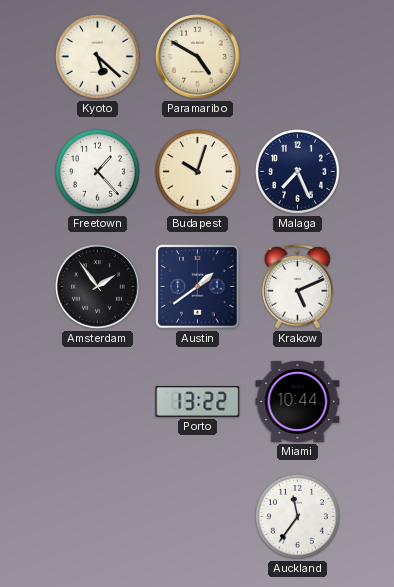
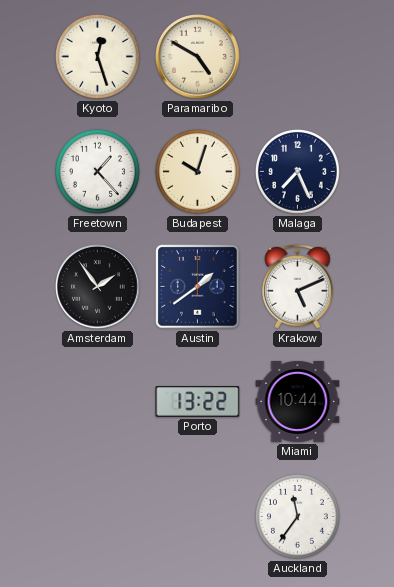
Kyoto: 5:22 -> 12:27 (97, 56)
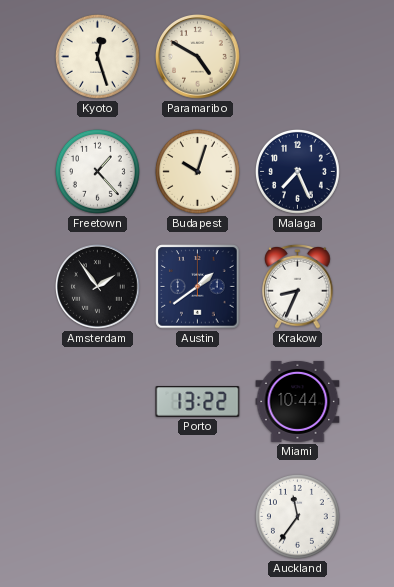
Krakow: 5:11 -> 8:34 (298, 286)
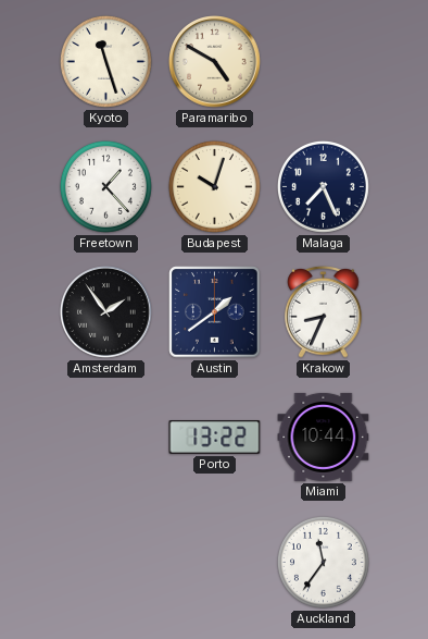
Kyoto: 12:27 -> 11:27 (105, 61)
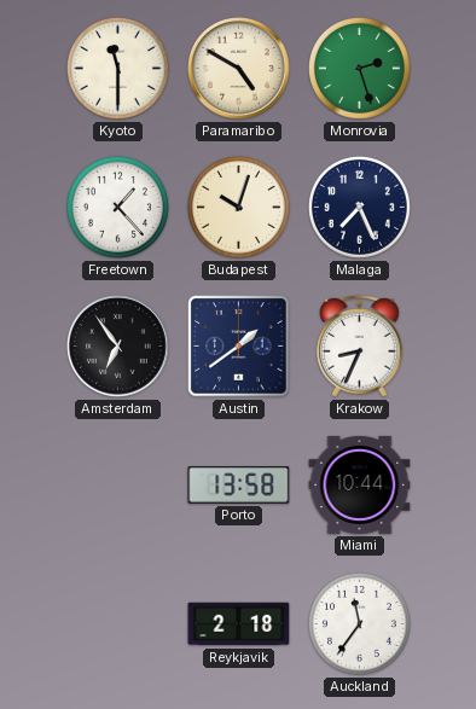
Kyoto: 11:27 -> 11:30 (117, 68)
Monrovia: none -> 2:27 (359, 68)
Amsterdam: 1:54 -> 6:54 (118, 347)
Porto: 13:22 -> 13:58 (239, 486)
Reykjavik: none -> 2:18 (239, 624)
